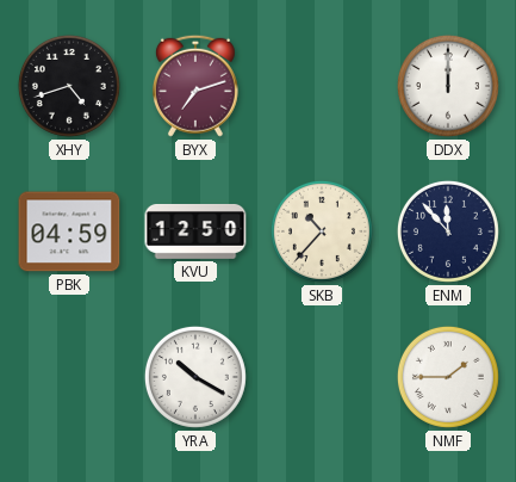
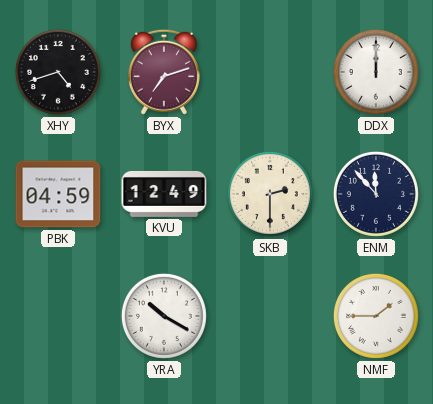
KVU: 12:50 -> 12:49 (164, 194)
SKB: 10:37 -> 2:30 (270, 194)
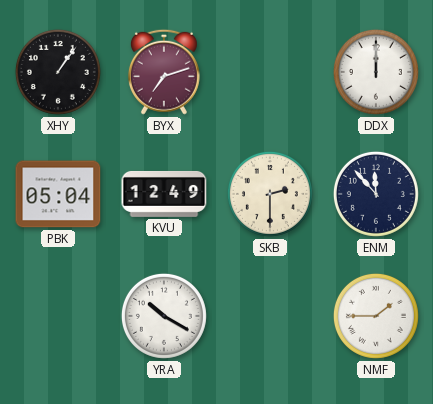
XHY: 4:42 -> 1:06 (58, 72)
PBK: 04:59 -> 05:04 (58, 194)
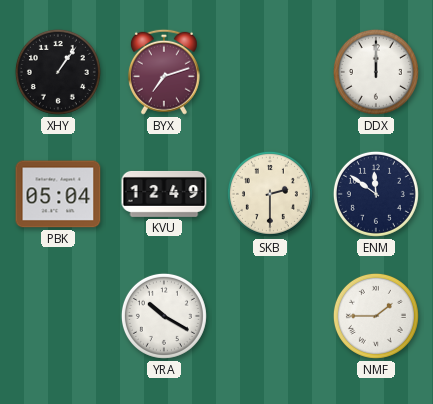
ENM: 11:53 -> 11:51 (376, 194)
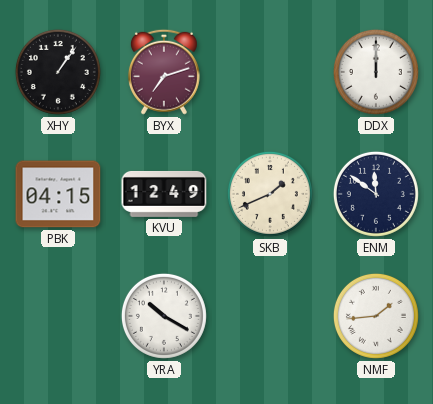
PBK: 05:04 -> 04:15 (58, 194)
SKB: 2:30 -> 1:41 (270, 194)
NMF: 1:45 -> 1:44 (376, 316)
